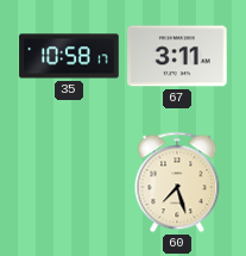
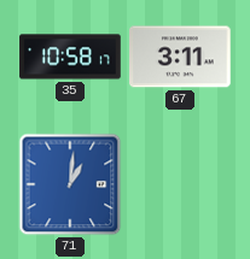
71: none -> 1:01 (70, 184)
60: 7:27 -> none (177, 182)
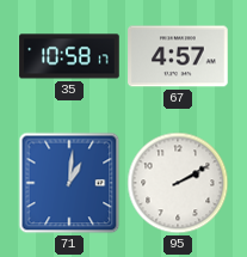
67: 3:11 -> 4:57 (178, 56)
95: none -> 2:10 (178, 183)
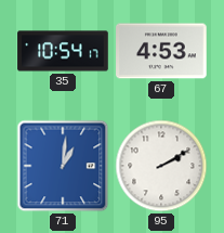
35: 10:58 -> 10:54 (63, 51)
67: 4:57 -> 4:53 (161, 51)
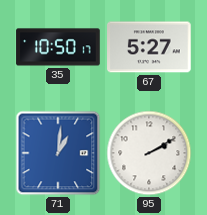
35: 10:54 -> 10:50 (58, 47)
67: 4:53 -> 5:27 (149, 47)
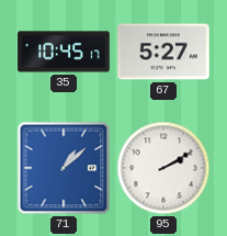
35: 10:50 -> 10:45 (64, 52)
71: 1:01 -> 1:08 (64, 168)
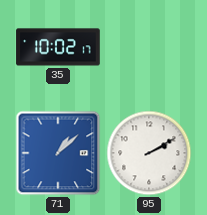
35: 10:45 -> 10:02 (58, 47)
67: 5:27 -> none (163, 52)
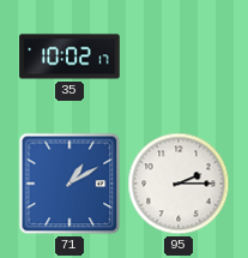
71: 1:08 -> 1:10 (69, 184)
95: 2:10 -> 2:15 (179, 184)
